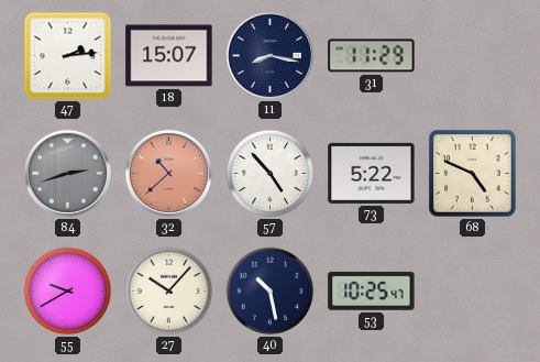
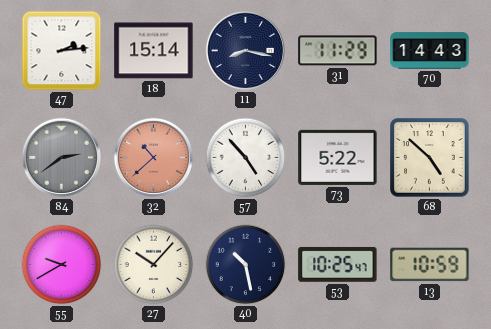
18: 15:07 -> 15:14 (154, 51)
70: none -> 14:43 (430, 51)
84: 2:42 -> 2:39 (61, 157)
68: 4:49 -> 4:52 (430, 158)
13: none -> 10:59 (430, 265)
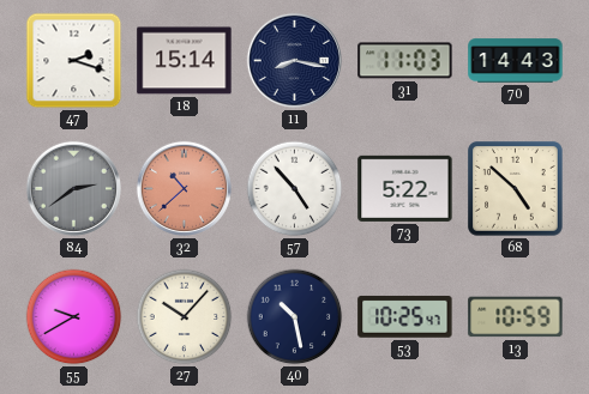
47: 2:14 -> 2:18 (74, 61)
31: 11:29 -> 11:03 (405, 61)
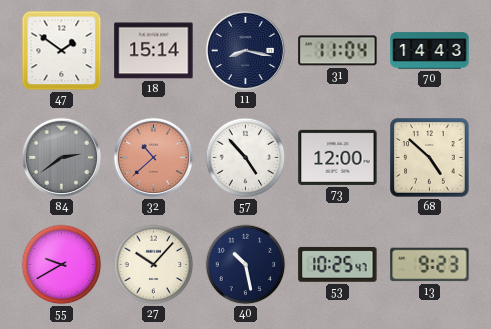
47: 2:18 -> 1:51 (62, 51)
31: 11:03 -> 11:04 (338, 51)
73: 5:22 -> 12:00 (338, 157)
13: 10:59 -> 9:23 (430, 265)
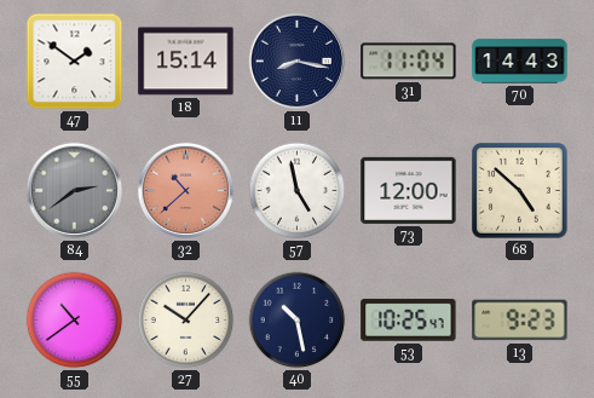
57: 4:53 -> 4:58 (298, 191)
55: 9:40 -> 10:39 (75, 321)
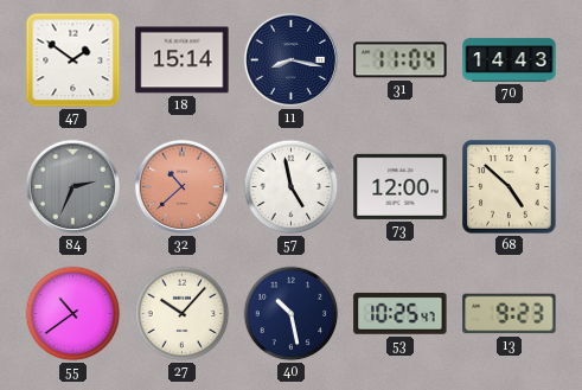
84: 2:39 -> 2:34 (72, 186)
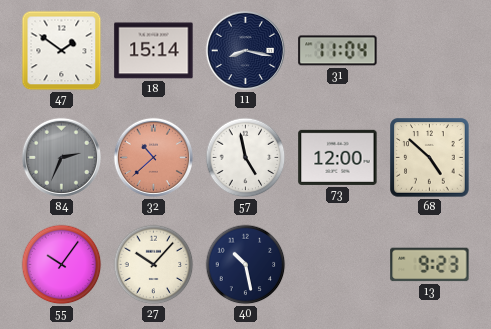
70: 14:43 -> none (510, 60)
55: 10:39 -> 10:06 (62, 265)
53: 10:25 -> none (401, 313)
